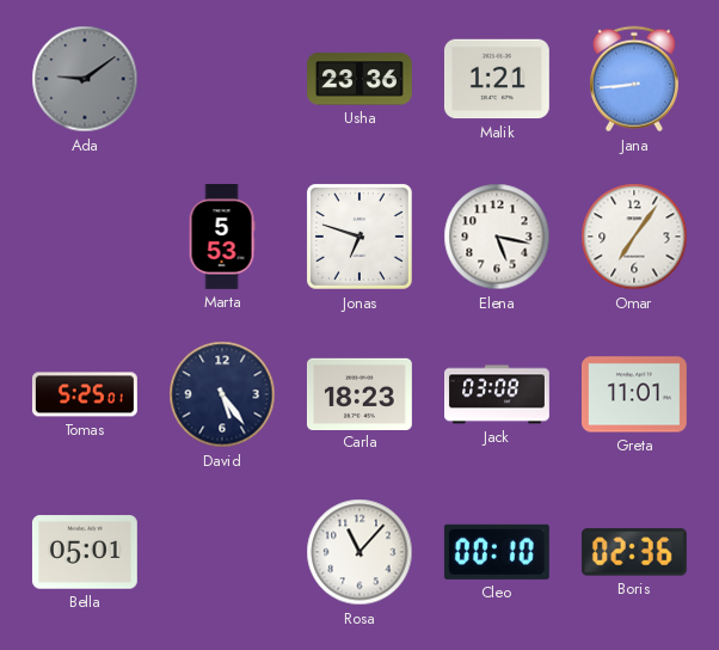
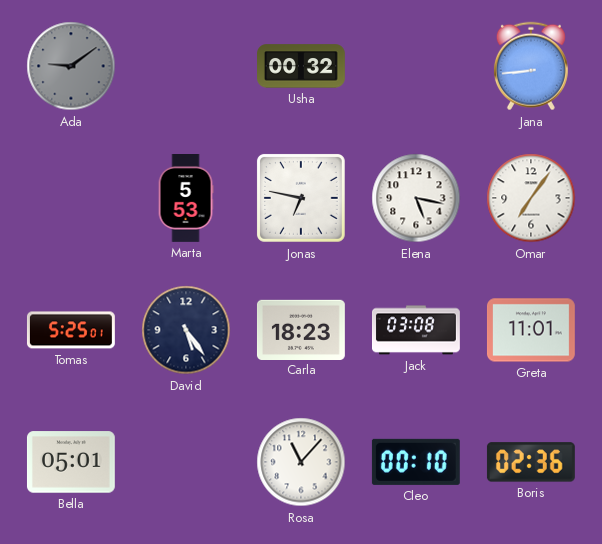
Usha: 23:36 -> 00:32 (302, 66)
Malik: 1:21 -> none (497, 79)
Jonas: 6:48 -> 6:47 (301, 198)
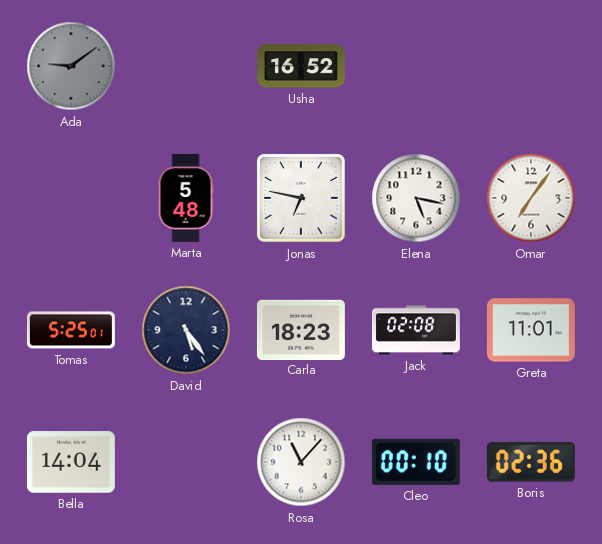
Usha: 00:32 -> 16:52 (302, 66)
Jana: 8:44 -> none (531, 66)
Marta: 5:53 -> 5:48 (186, 199)
Jack: 03:08 -> 02:08 (417, 330)
Bella: 05:01 -> 14:04 (71, 462)
